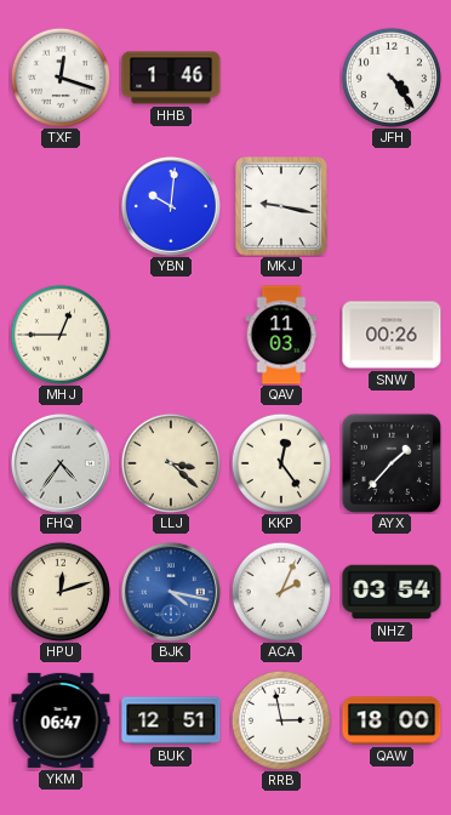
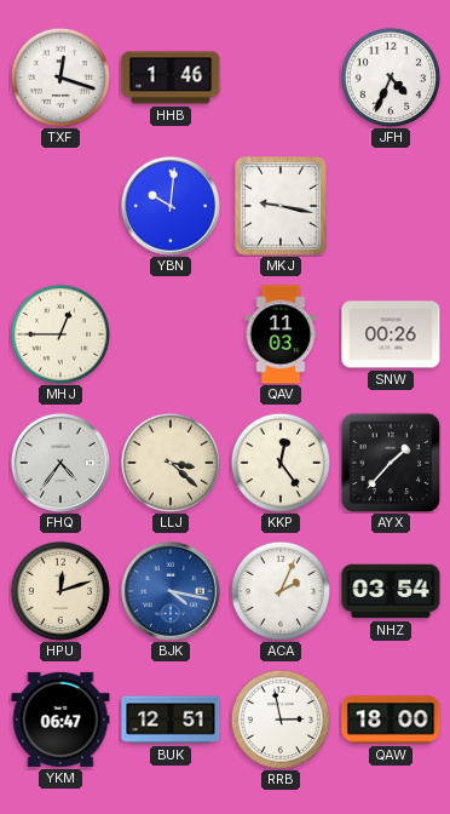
JFH: 4:24 -> 4:34 (391, 78)
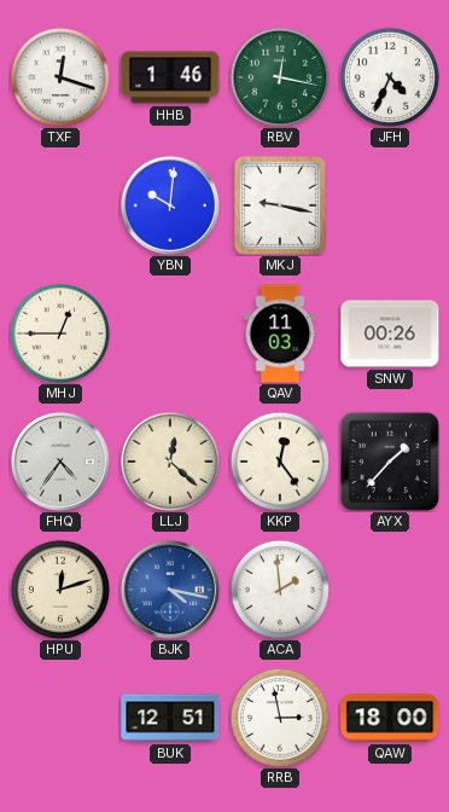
RBV: none -> 12:17 (280, 77)
LLJ: 3:22 -> 12:22 (170, 462)
ACA: 2:04 -> 1:59 (280, 590)
NHZ: 03:54 -> none (391, 591)
YKM: 06:47 -> none (60, 720)
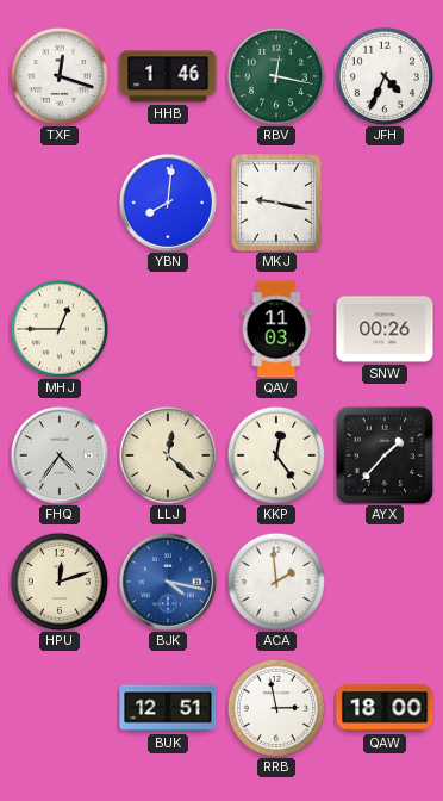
YBN: 10:01 -> 8:01 (168, 203)
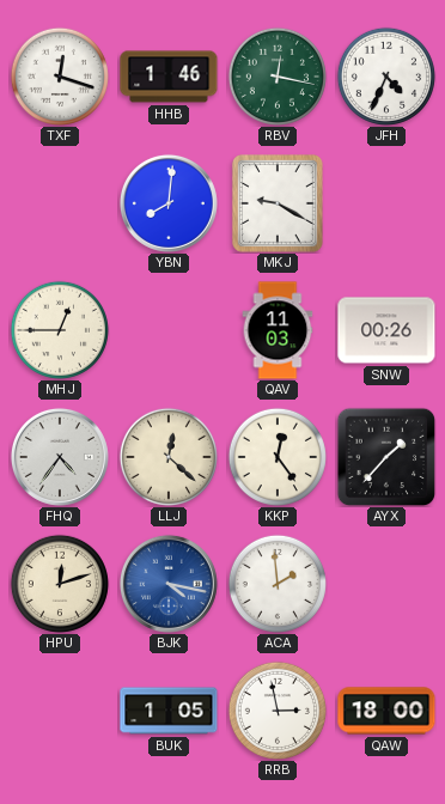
MKJ: 9:17 -> 9:20 (278, 205)
BUK: 12:51 -> 1:05 (169, 711)
